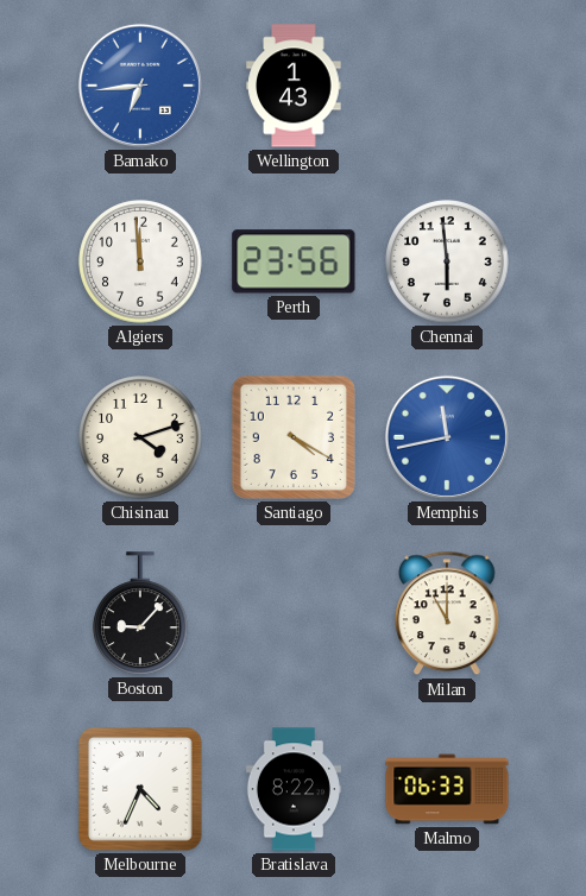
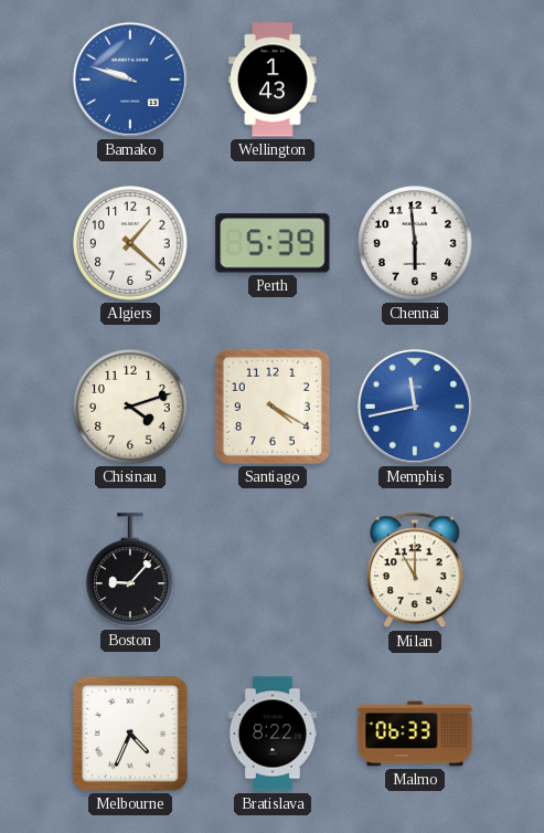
Bamako: 6:44 -> 9:48 (130, 80)
Algiers: 11:59 -> 1:22 (130, 243)
Perth: 23:56 -> 5:39 (273, 243)
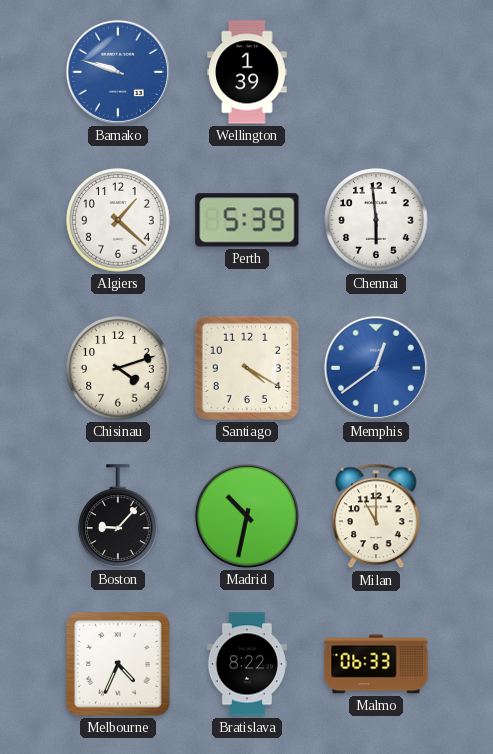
Wellington: 1:43 -> 1:39 (247, 72)
Memphis: 11:43 -> 12:39 (376, 368)
Madrid: none -> 10:32 (247, 516)
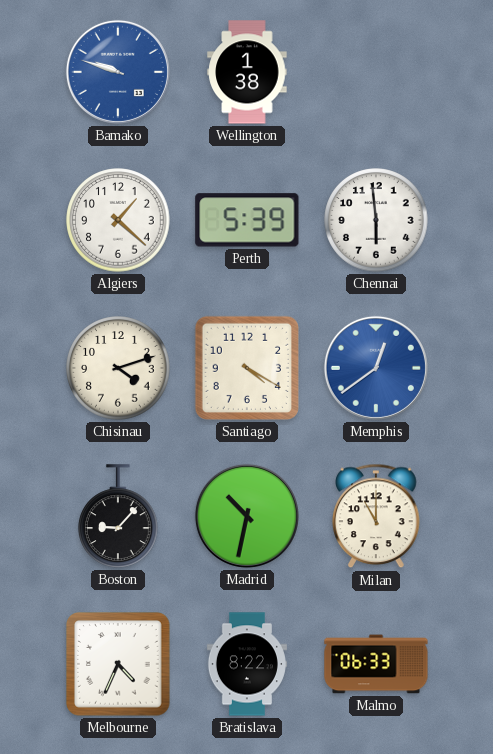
Wellington: 1:39 -> 1:38 (247, 72)
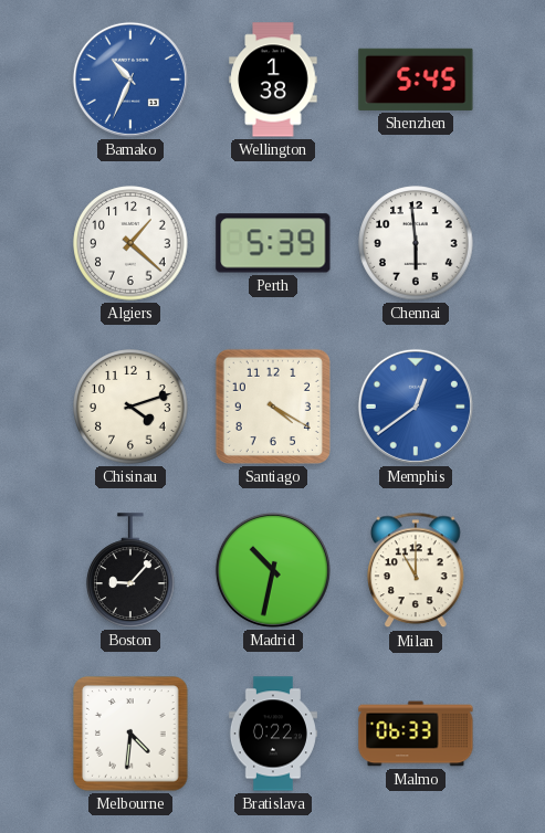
Bamako: 9:48 -> 10:34 (130, 80)
Shenzhen: none -> 5:45 (416, 80)
Melbourne: 4:34 -> 4:31 (130, 734)
Bratislava: 8:22 -> 0:22 (273, 734)
